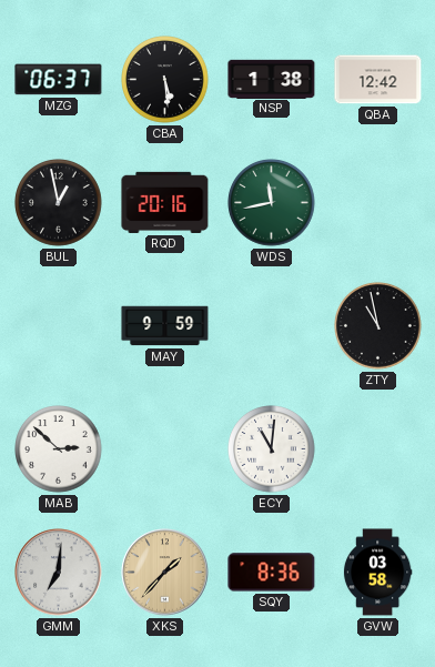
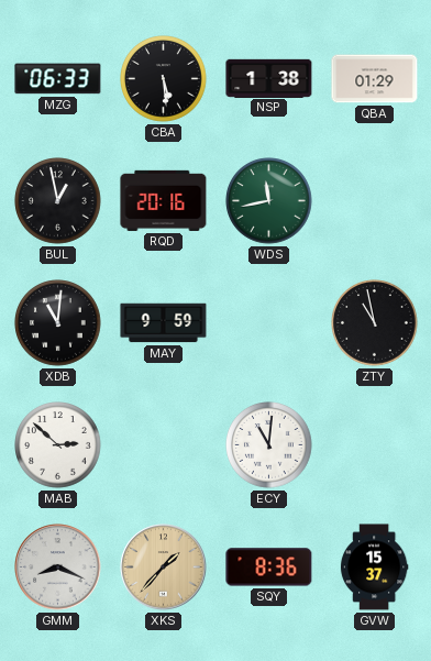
MZG: 06:37 -> 06:33 (58, 79)
QBA: 12:42 -> 01:29 (375, 79)
XDB: none -> 11:01 (58, 323)
GMM: 7:01 -> 8:19 (58, 568)
GVW: 03:58 -> 15:37 (374, 568)
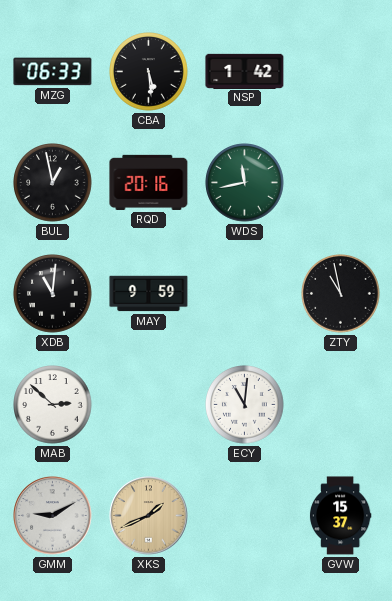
NSP: 1:38 -> 1:42 (245, 71)
QBA: 01:29 -> none (375, 79)
GMM: 8:19 -> 9:10 (53, 516)
XKS: 1:37 -> 1:41 (149, 516)
SQY: 8:36 -> none (269, 568)
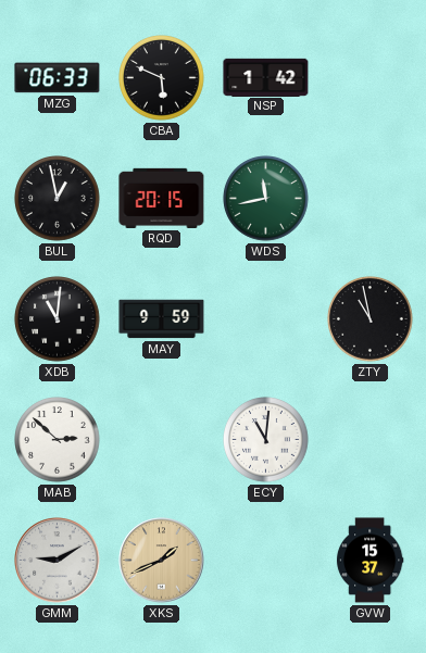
CBA: 5:29 -> 5:49 (162, 78)
RQD: 20:16 -> 20:15 (162, 198)
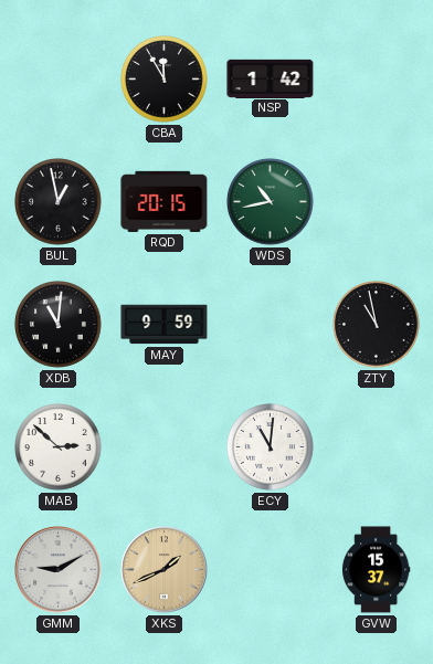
MZG: 06:33 -> none (58, 78)
CBA: 5:49 -> 11:55 (165, 80)
WDS: 11:43 -> 10:43 (271, 202)
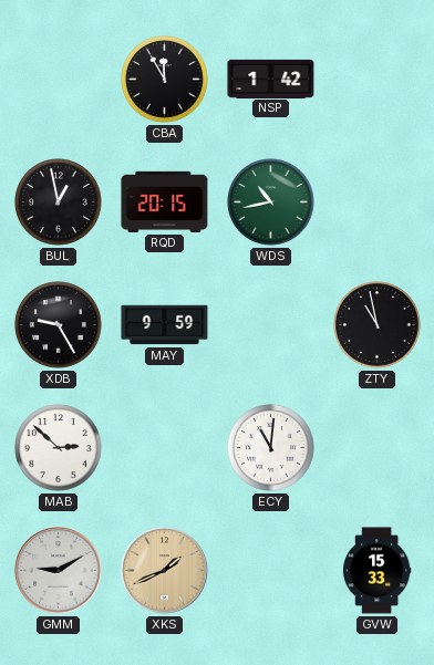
XDB: 11:01 -> 9:25 (59, 325)
GVW: 15:37 -> 15:33 (376, 571)
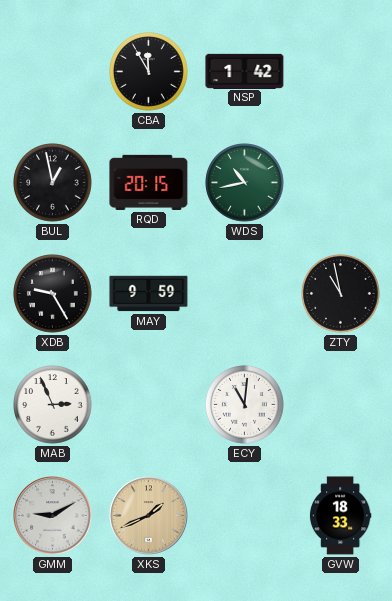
MAB: 2:52 -> 2:56 (53, 405)
GVW: 15:33 -> 18:33 (340, 516)
